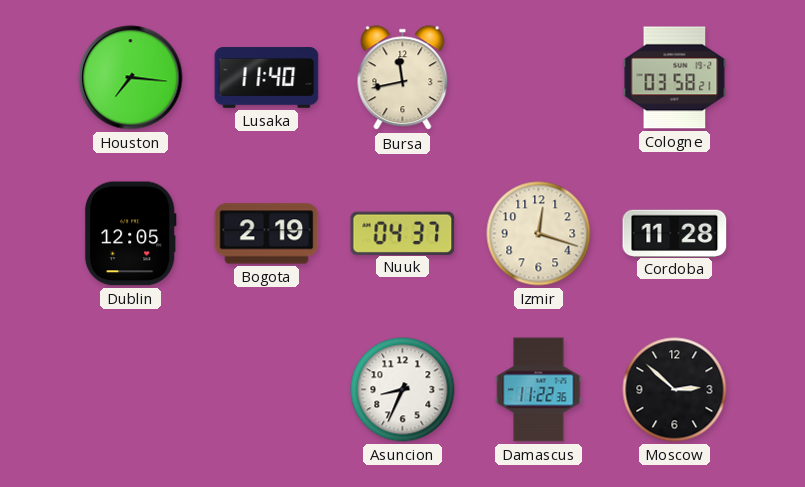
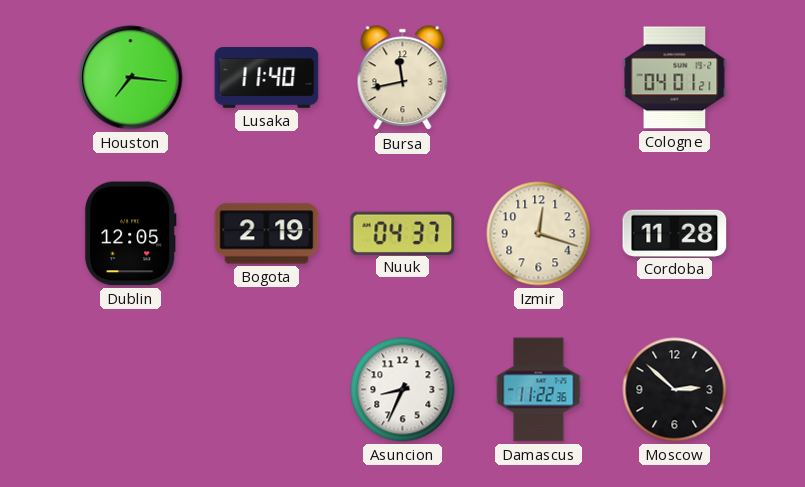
Cologne: 03:58 -> 04:01 (675, 78)
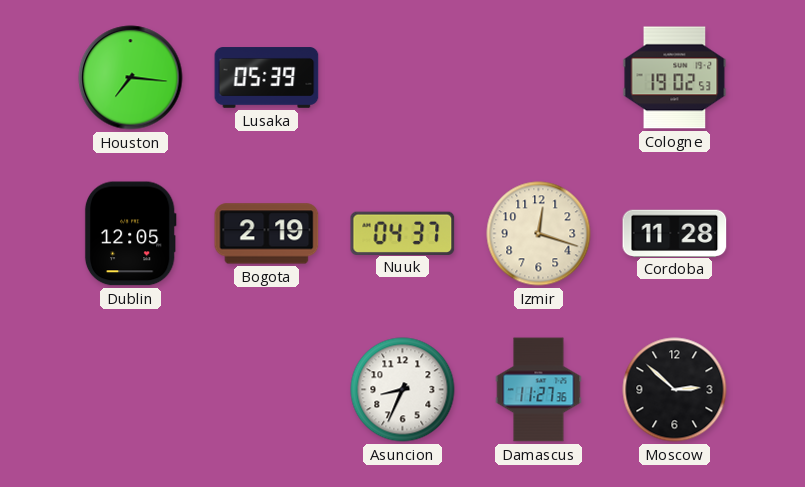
Lusaka: 11:40 -> 05:39 (267, 78)
Bursa: 11:43 -> none (403, 78)
Cologne: 04:01 -> 19:02 (675, 78)
Damascus: 11:22 -> 11:27 (539, 390)
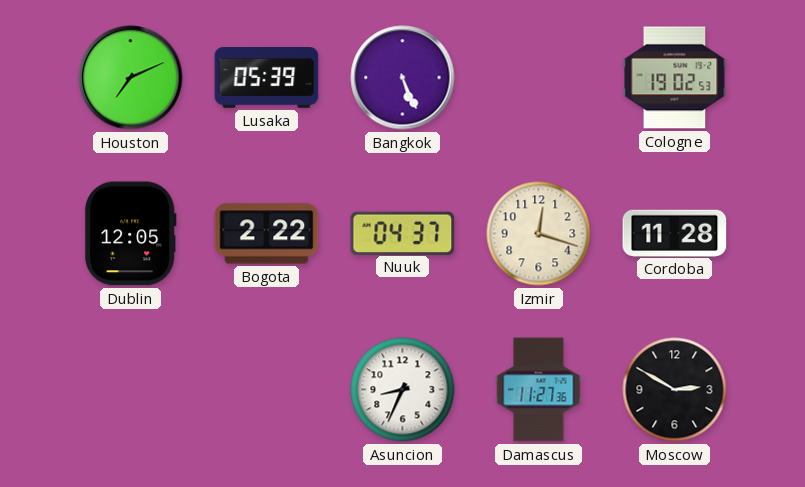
Houston: 7:16 -> 7:11 (131, 78)
Bangkok: none -> 5:26 (403, 78)
Bogota: 2:19 -> 2:22 (267, 234)
Moscow: 2:52 -> 2:50 (675, 390)
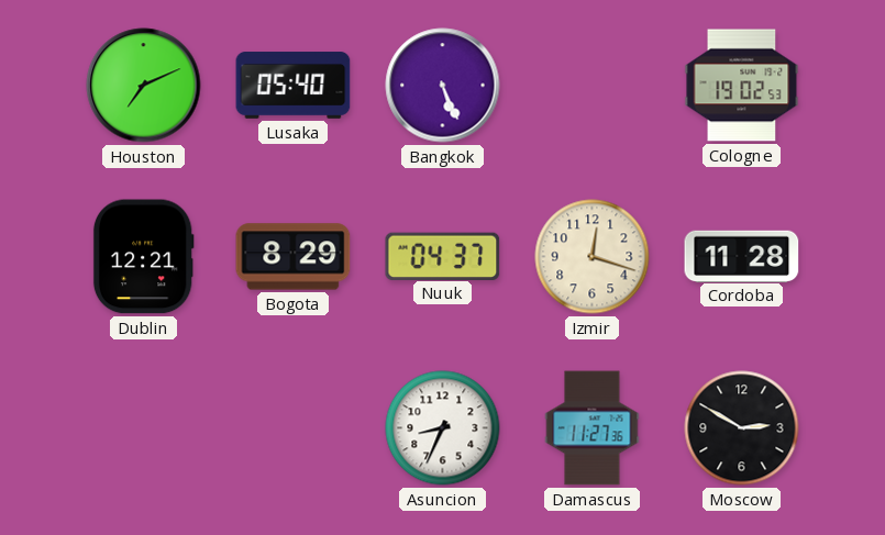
Lusaka: 05:39 -> 05:40 (294, 86)
Dublin: 12:05 -> 12:21 (143, 257)
Bogota: 2:22 -> 8:29 (294, 257)
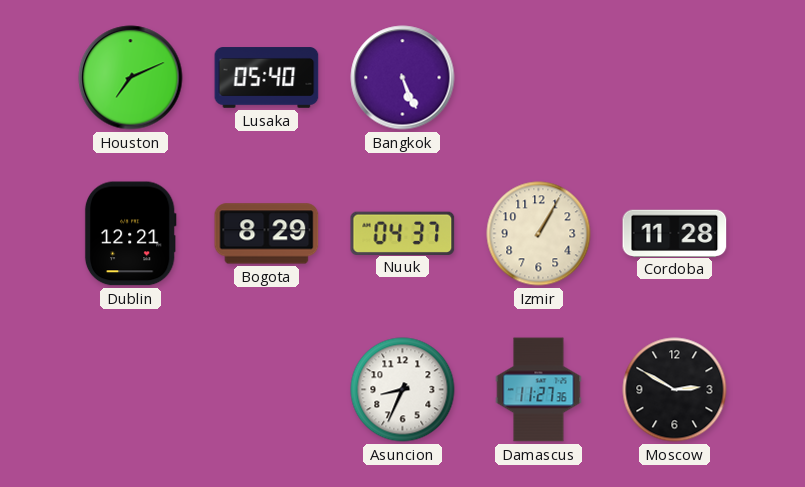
Cologne: 19:02 -> none (742, 86)
Izmir: 12:18 -> 1:05 (539, 234)
